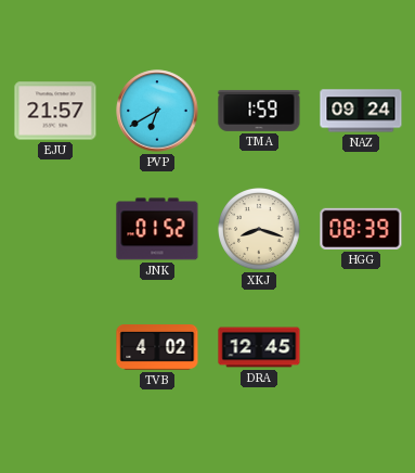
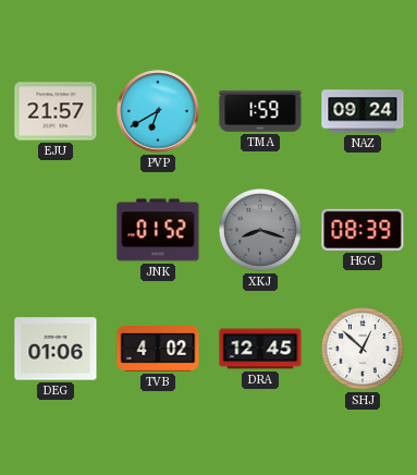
XKJ dial: cream -> grey (261, 231)
DEG: none -> 01:06 (56, 349)
SHJ: none -> 12:52 (364, 350)
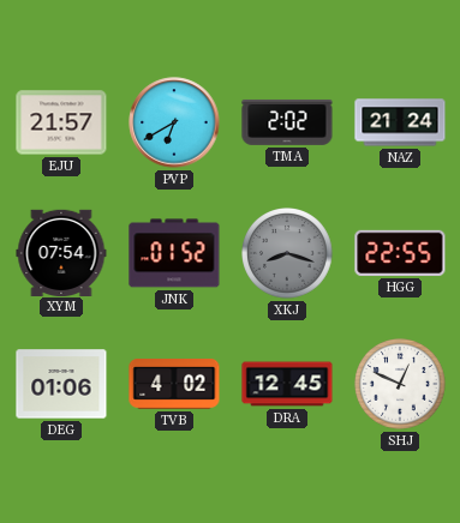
TMA: 1:59 -> 2:02 (287, 122)
NAZ: 09:24 -> 21:24 (400, 122)
XYM: none -> 07:54 (61, 252)
HGG: 08:39 -> 22:55 (400, 253)
SHJ: 12:52 -> 12:49 (401, 385)
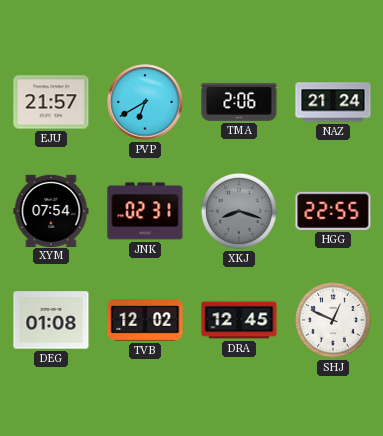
TMA: 2:02 -> 2:06 (239, 102)
JNK: 01:52 -> 02:31 (145, 211)
DEG: 01:06 -> 01:08 (51, 320)
TVB: 4:02 -> 12:02 (145, 321)
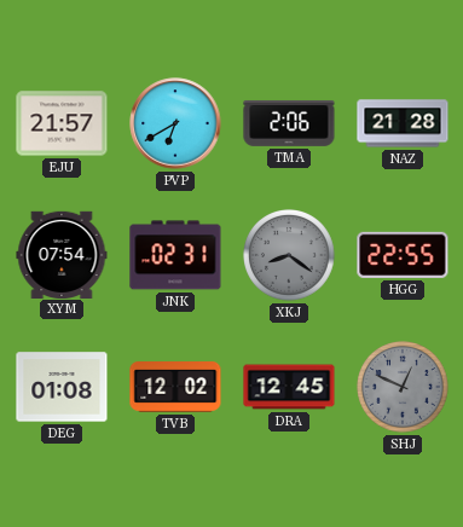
NAZ: 21:24 -> 21:28 (403, 123)
XKJ: 8:18 -> 8:21 (290, 256)
SHJ dial: white -> grey (404, 388)
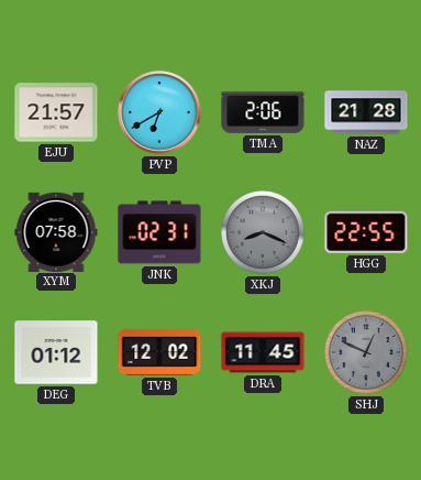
XYM: 07:54 -> 07:58 (56, 231)
XKJ: 8:21 -> 8:19 (264, 233)
DEG: 01:08 -> 01:12 (56, 352)
DRA: 12:45 -> 11:45 (263, 352)
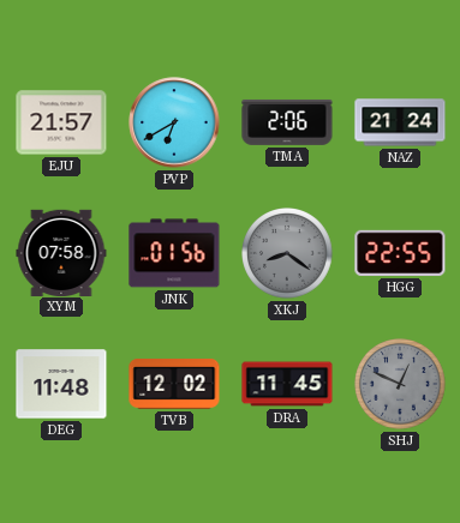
NAZ: 21:28 -> 21:24 (400, 122)
JNK: 02:31 -> 01:56 (174, 253)
XKJ: 8:19 -> 8:21 (288, 254)
DEG: 01:12 -> 11:48 (61, 384)
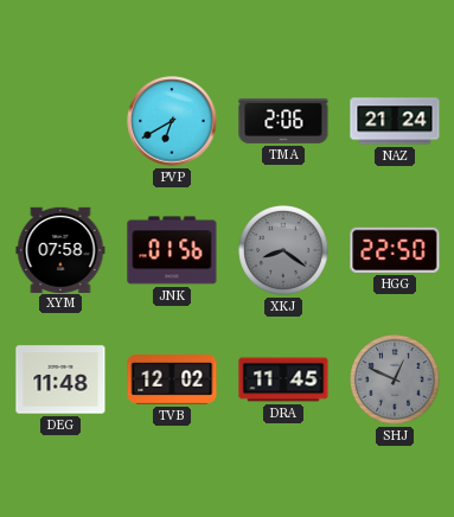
EJU: 21:57 -> none (61, 122)
HGG: 22:55 -> 22:50 (395, 250)
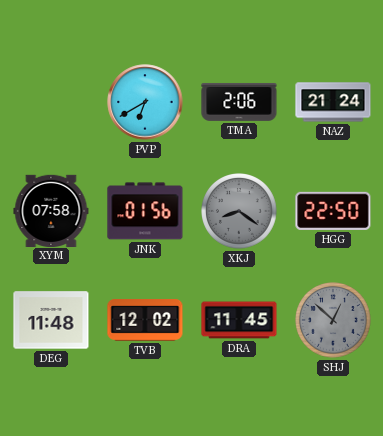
SHJ: 12:49 -> 12:52 (334, 321)
